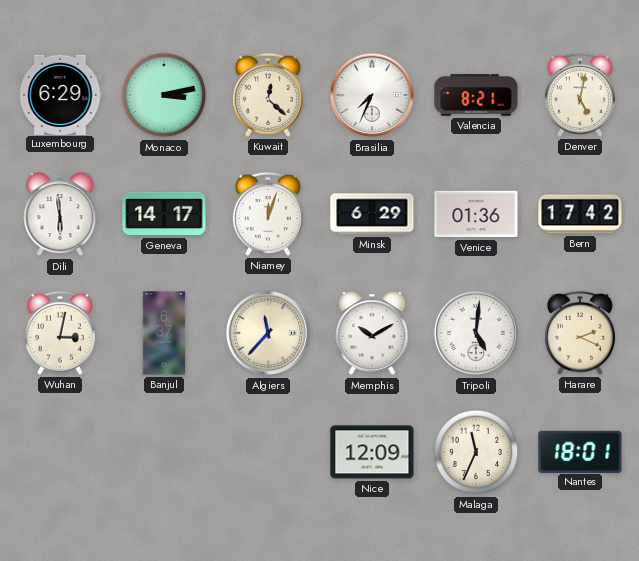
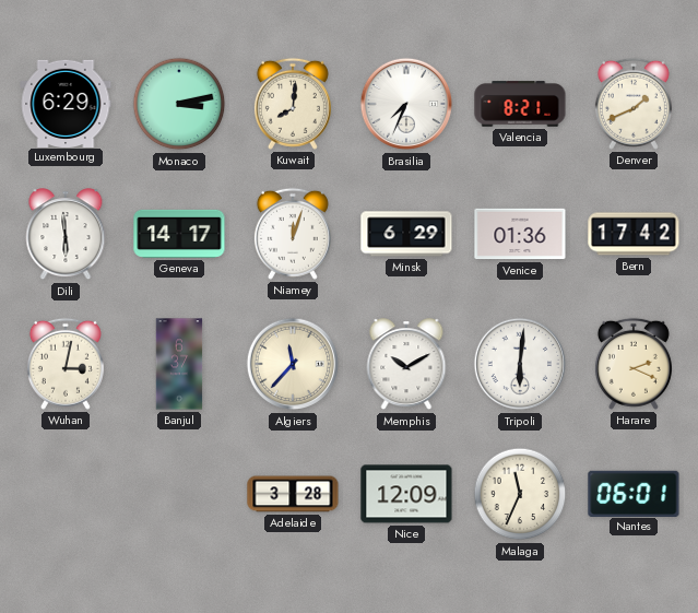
Kuwait: 12:22 -> 8:01 (293, 104)
Denver: 5:02 -> 1:41 (634, 104)
Tripoli: 5:01 -> 6:01 (520, 364)
Adelaide: none -> 3:28 (293, 494)
Nantes: 18:01 -> 06:01 (634, 493)
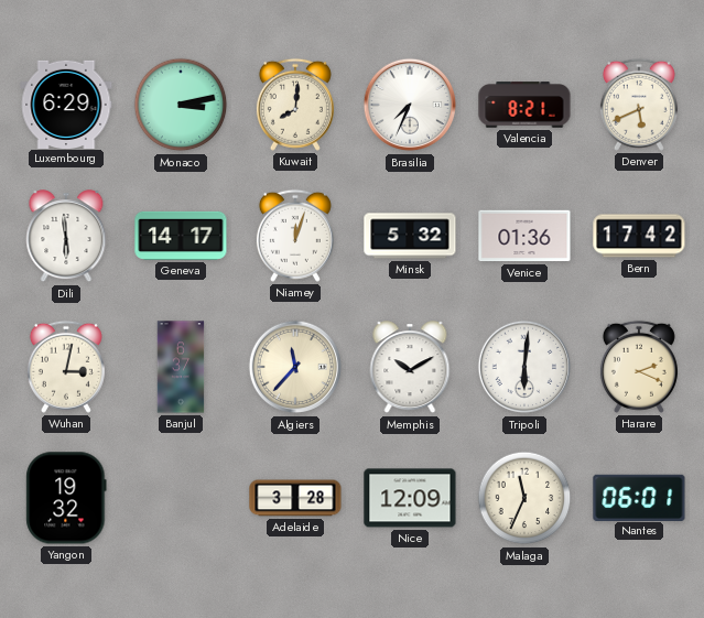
Denver: 1:41 -> 5:41 (639, 105)
Minsk: 6:29 -> 5:32 (410, 236)
Yangon: none -> 19:32 (66, 498)
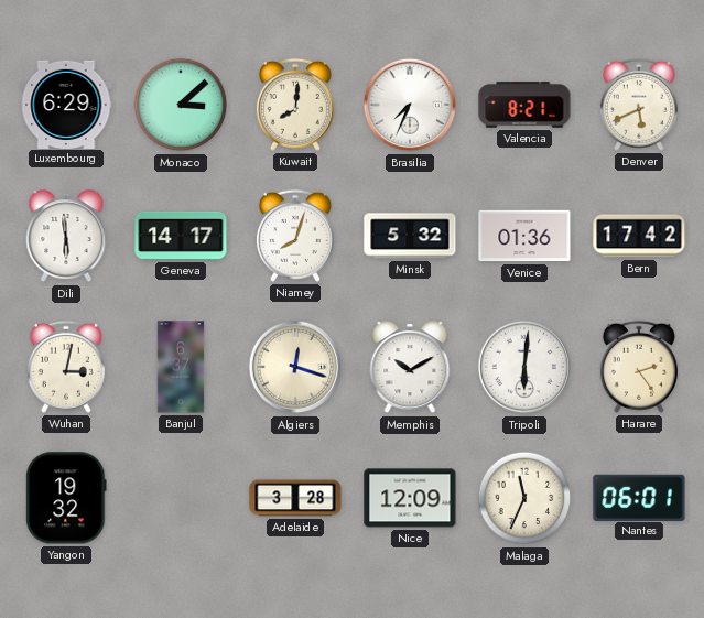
Monaco: 3:13 -> 3:08 (181, 105)
Niamey: 12:03 -> 8:03 (295, 236)
Algiers: 11:37 -> 12:18 (295, 367)
Harare: 2:19 -> 2:24 (639, 367)
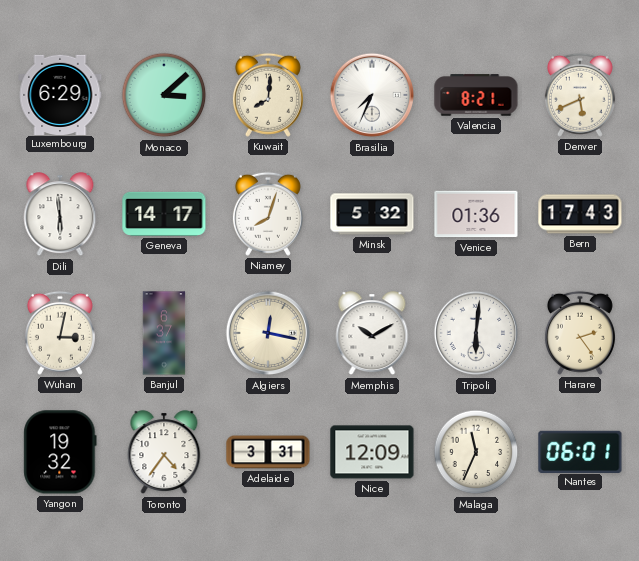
Bern: 17:42 -> 17:43 (580, 214)
Algiers: 12:18 -> 12:17 (268, 333)
Toronto: none -> 4:36 (164, 453)
Adelaide: 3:28 -> 3:31 (268, 452)
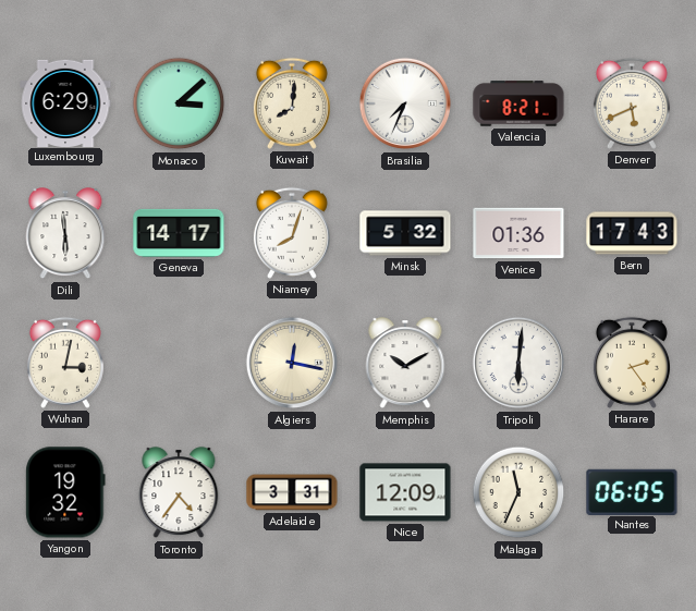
Banjul: 6:37 -> none (164, 333)
Nantes: 06:01 -> 06:05 (632, 491)
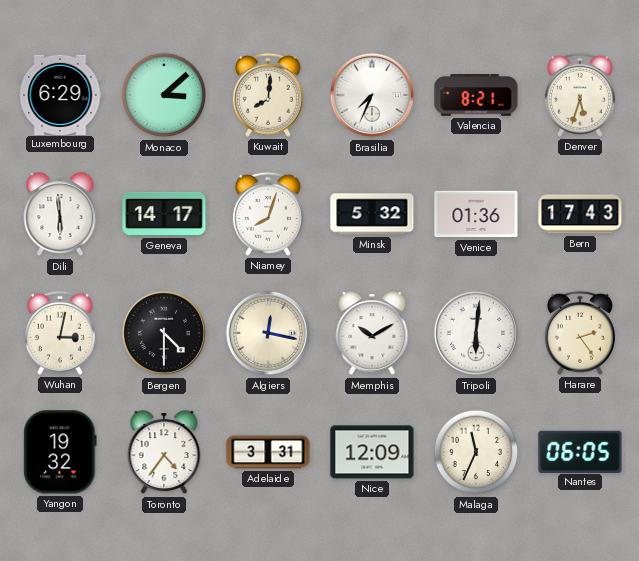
Denver: 5:41 -> 5:33 (580, 95)
Bergen: none -> 4:30 (164, 333)
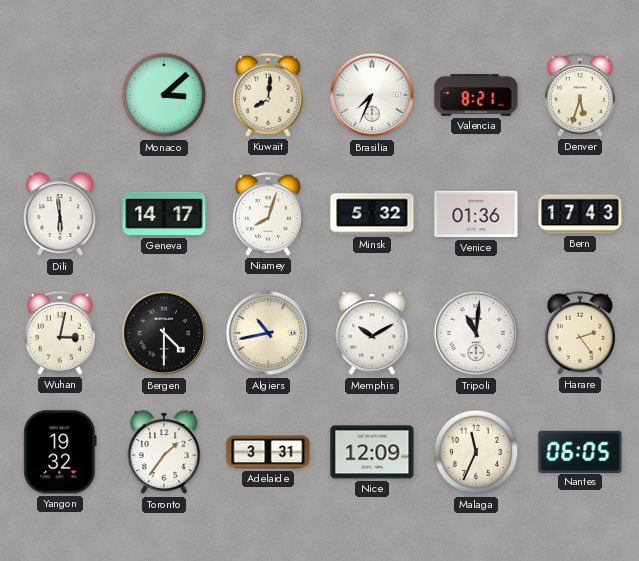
Luxembourg: 6:29 -> none (60, 94)
Algiers: 12:17 -> 10:43 (268, 333)
Tripoli: 6:01 -> 11:01 (476, 333)
Toronto: 4:36 -> 1:36 (164, 453)
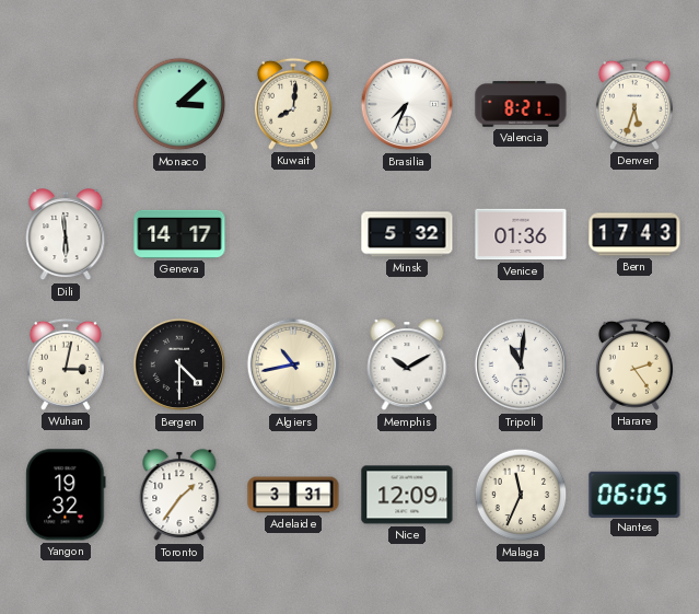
Niamey: 8:03 -> none (268, 214)
